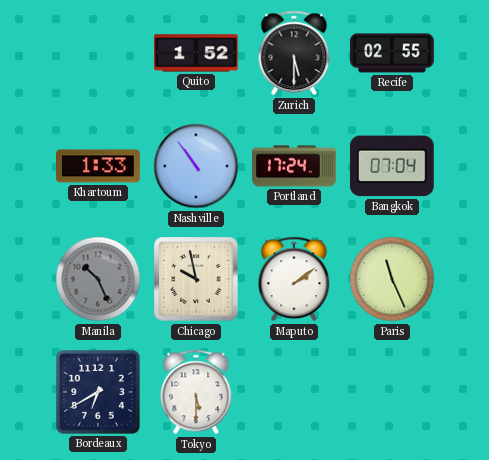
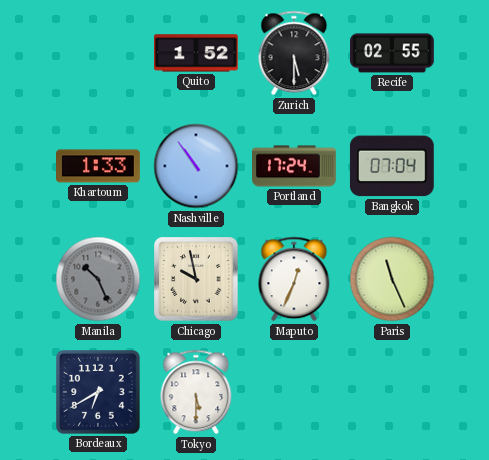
Maputo: 2:09 -> 12:34 (294, 279)
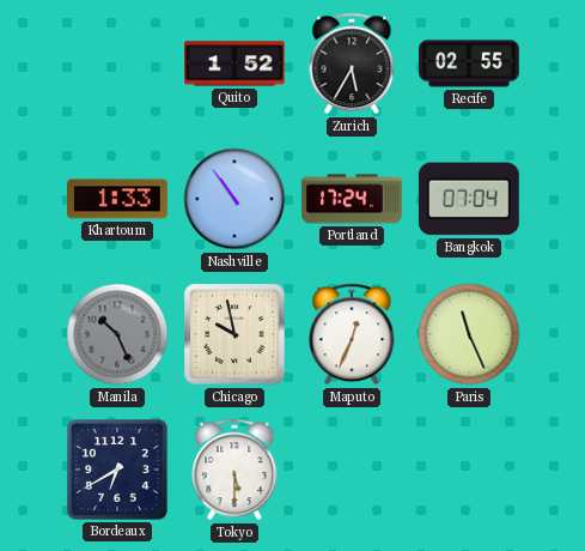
Zurich: 5:30 -> 5:35 (352, 63)
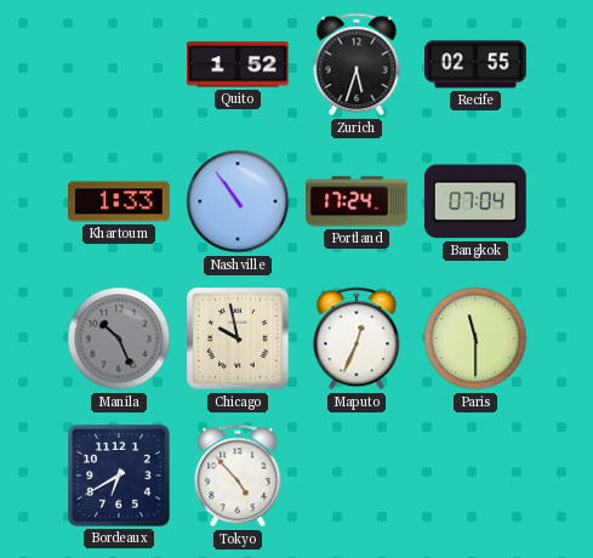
Zurich: 5:35 -> 5:33 (357, 64)
Paris: 11:26 -> 11:30 (475, 338)
Tokyo: 5:30 -> 4:53 (238, 476)
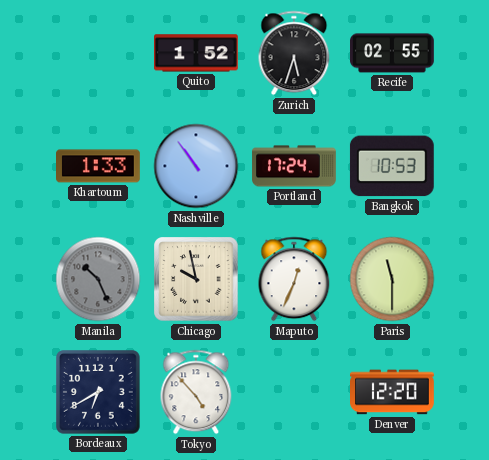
Bangkok: 07:04 -> 10:53 (392, 166)
Denver: none -> 12:20 (393, 392)
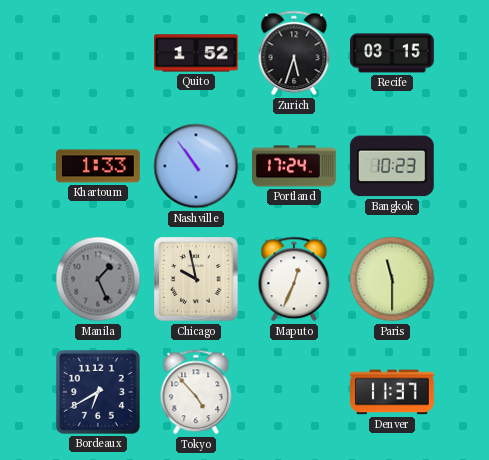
Recife: 02:55 -> 03:15 (393, 53)
Bangkok: 10:53 -> 10:23 (392, 166)
Manila: 10:26 -> 1:26 (98, 279)
Denver: 12:20 -> 11:37 (393, 392)
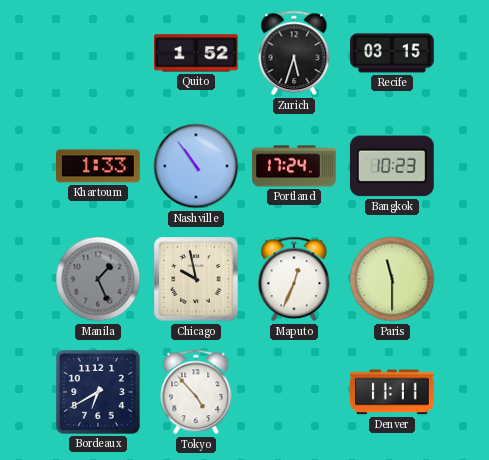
Denver: 11:37 -> 11:11 (393, 392)
